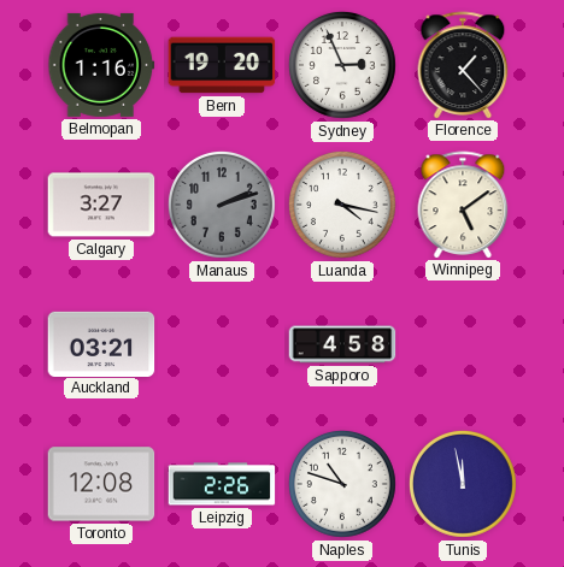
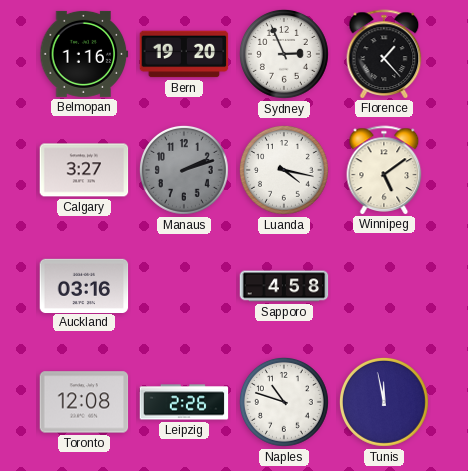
Auckland: 03:21 -> 03:16 (84, 285)
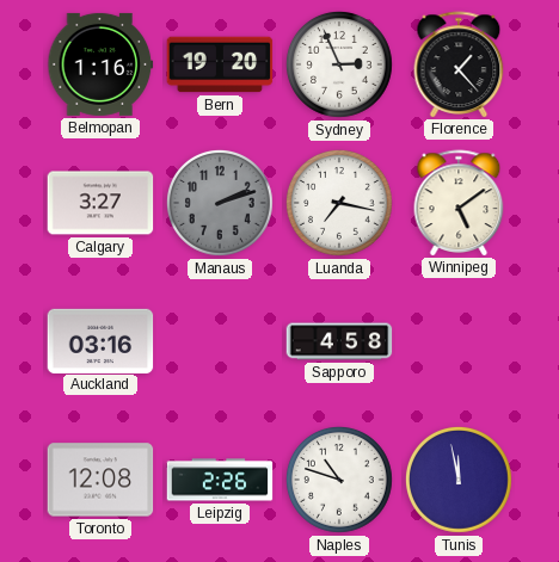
Luanda: 4:17 -> 7:17 (339, 203)
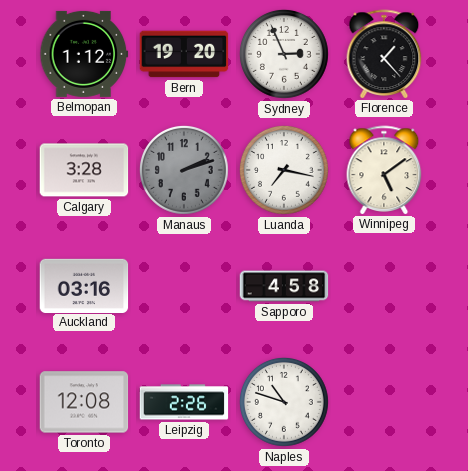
Belmopan: 1:16 -> 1:12 (84, 54)
Calgary: 3:27 -> 3:28 (84, 170)
Tunis: 11:58 -> none (459, 480)
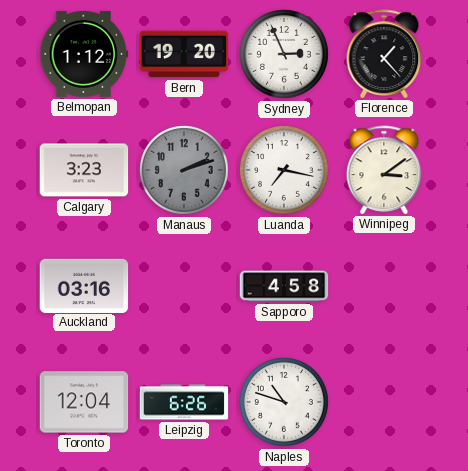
Calgary: 3:28 -> 3:23 (84, 170)
Winnipeg: 5:09 -> 3:09 (384, 170)
Toronto: 12:08 -> 12:04 (84, 402)
Leipzig: 2:26 -> 6:26 (184, 402)
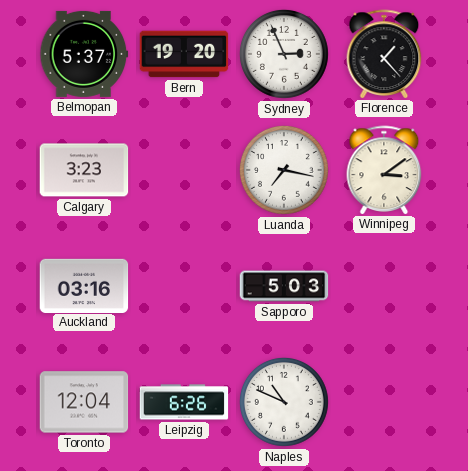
Belmopan: 1:12 -> 5:37 (84, 54)
Manaus: 2:12 -> none (184, 170)
Sapporo: 4:58 -> 5:03 (284, 286)
Naples: 10:48 -> 10:49 (284, 402)
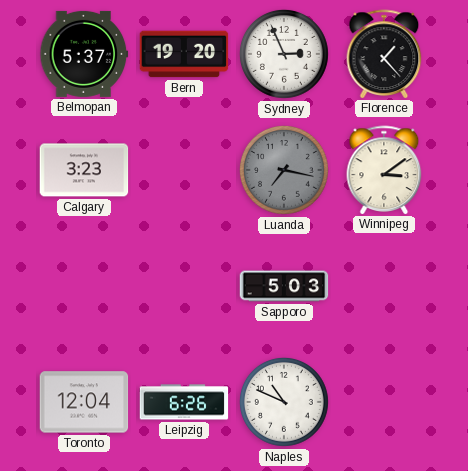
Luanda dial: white -> grey (284, 170)
Auckland: 03:16 -> none (84, 285)
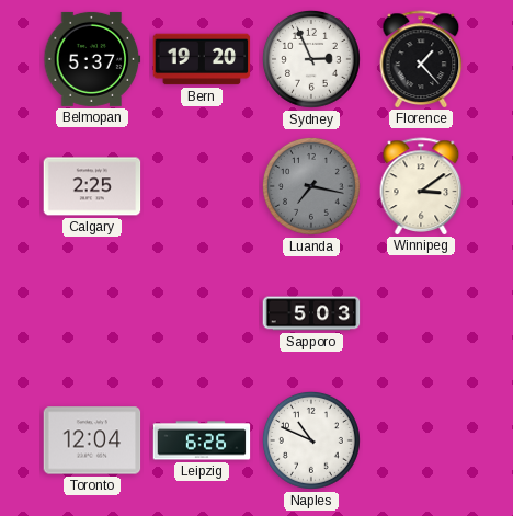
Calgary: 3:23 -> 2:25 (92, 186)
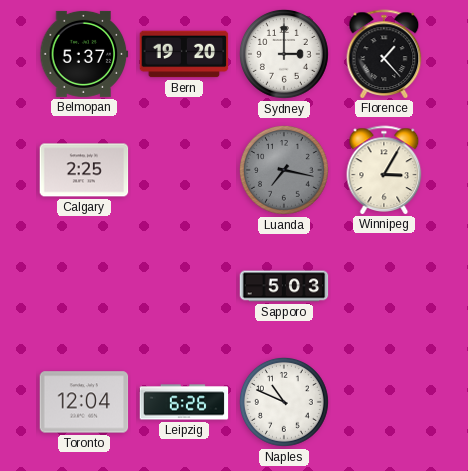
Sydney: 2:56 -> 3:00 (284, 54)
Winnipeg: 3:09 -> 3:05 (384, 170)
